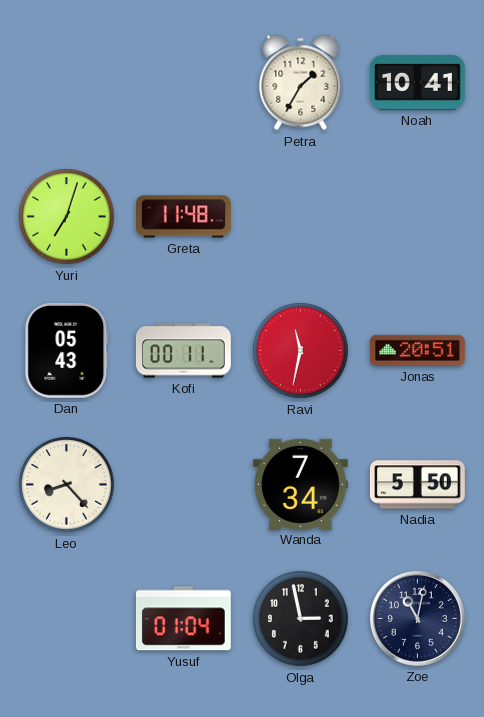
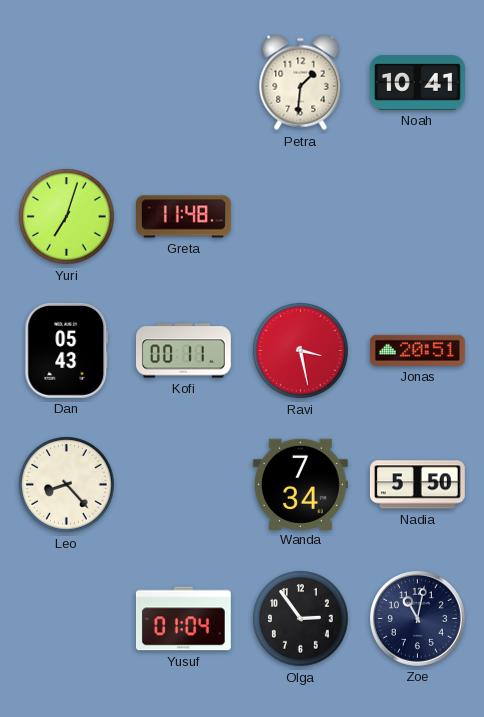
Petra: 1:35 -> 1:31 (301, 83)
Ravi: 11:32 -> 3:28 (301, 351)
Olga: 2:58 -> 2:54 (301, 619)
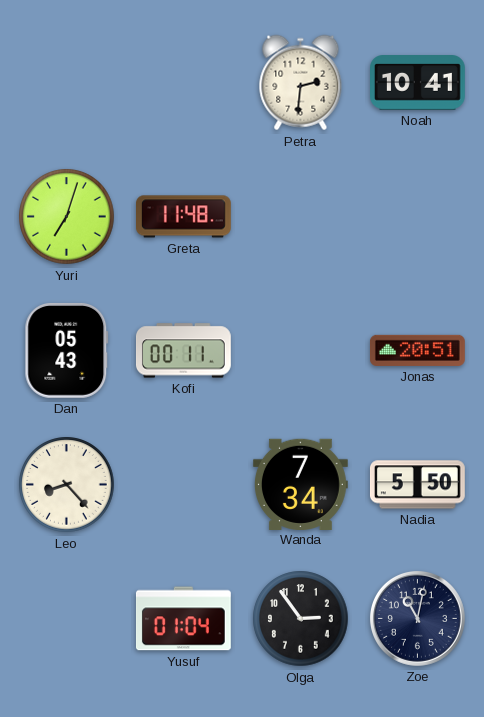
Petra: 1:31 -> 2:31 (301, 83)
Ravi: 3:28 -> none (301, 351)
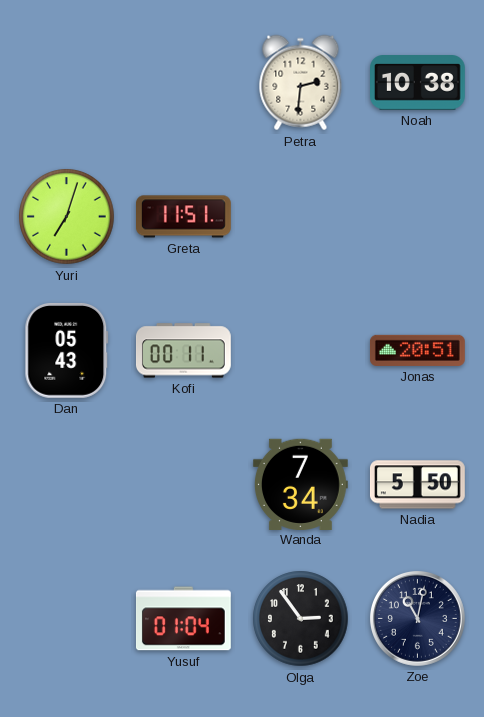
Noah: 10:41 -> 10:38 (418, 83)
Greta: 11:48 -> 11:51 (184, 217)
Leo: 8:23 -> none (67, 485)
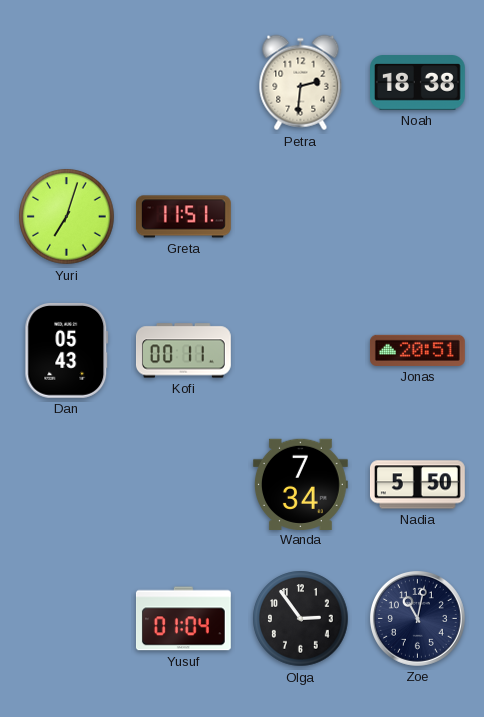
Noah: 10:38 -> 18:38 (418, 83)
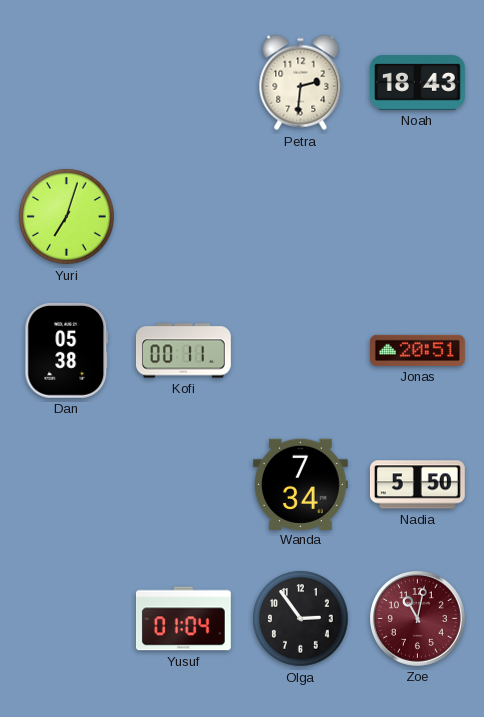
Noah: 18:38 -> 18:43 (418, 83)
Greta: 11:51 -> none (184, 217)
Dan: 05:43 -> 05:38 (67, 350)
Zoe dial: navy -> burgundy (417, 618)
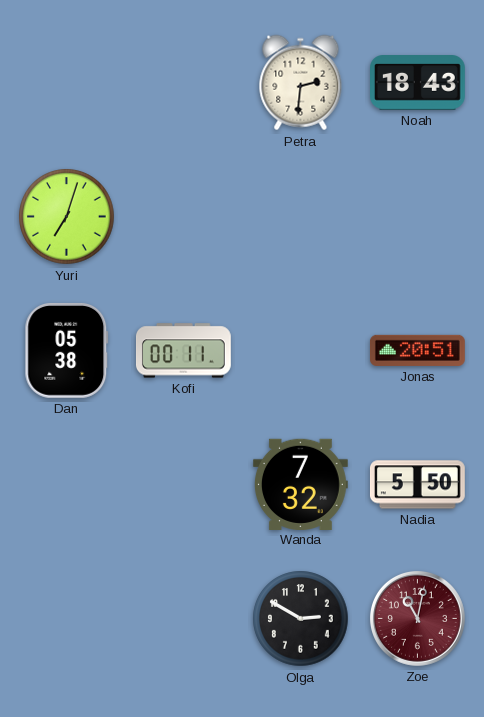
Wanda: 7:34 -> 7:32 (300, 484)
Yusuf: 01:04 -> none (183, 619)
Olga: 2:54 -> 2:50 (301, 619)
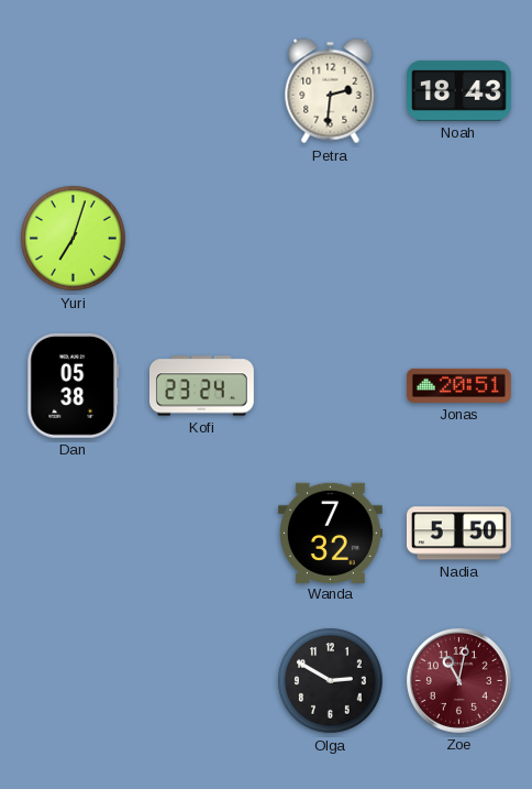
Kofi: 00:11 -> 23:24 (201, 386)
